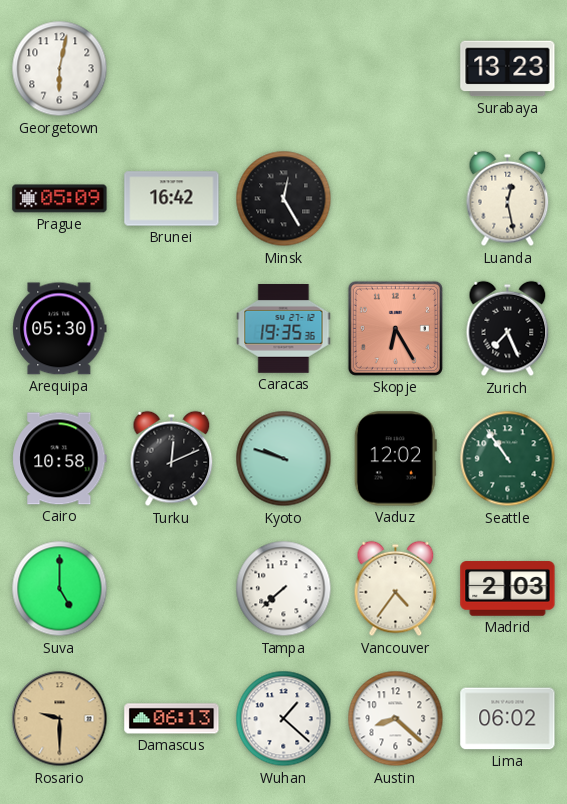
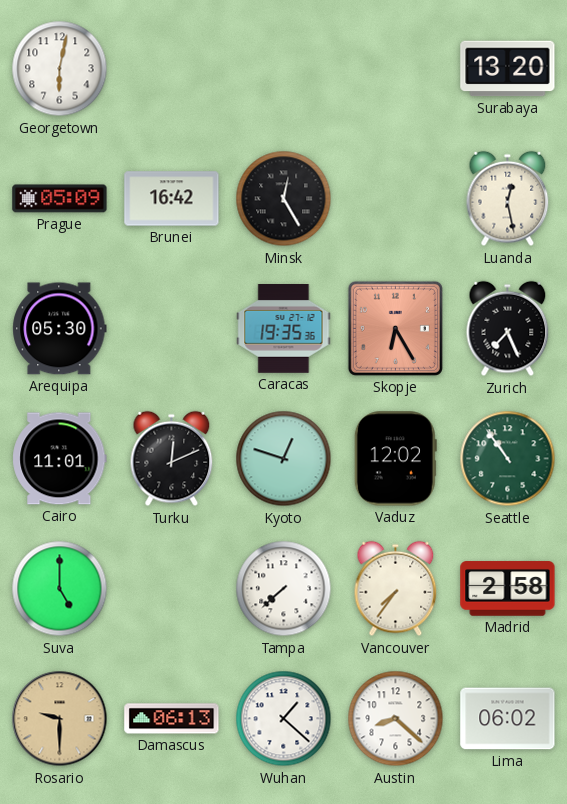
Surabaya: 13:23 -> 13:20 (508, 69)
Cairo: 10:58 -> 11:01 (60, 459)
Kyoto: 9:48 -> 12:48 (284, 459)
Vancouver: 4:36 -> 7:36 (396, 589)
Madrid: 2:03 -> 2:58 (508, 589)
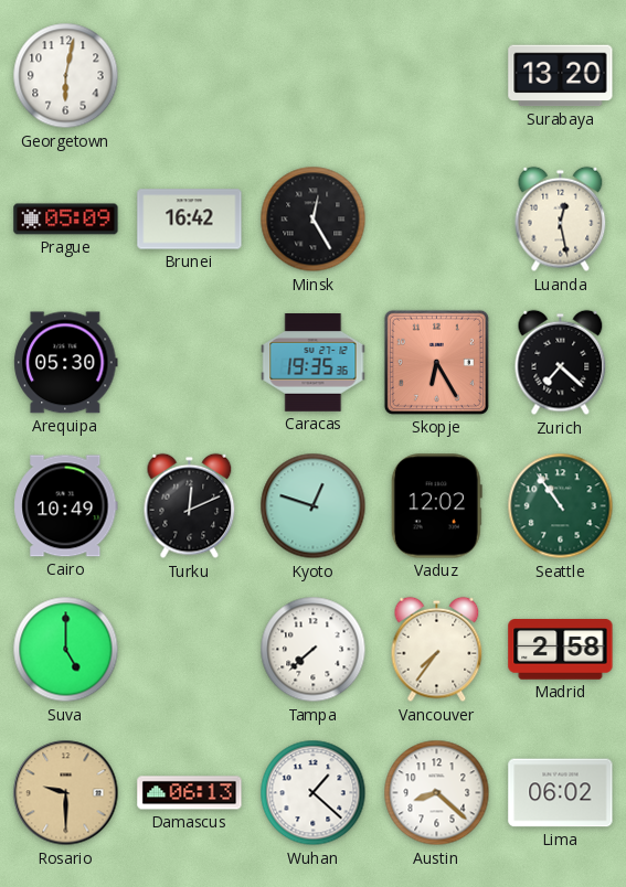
Zurich: 7:26 -> 7:22 (561, 363)
Cairo: 11:01 -> 10:49 (66, 506)
